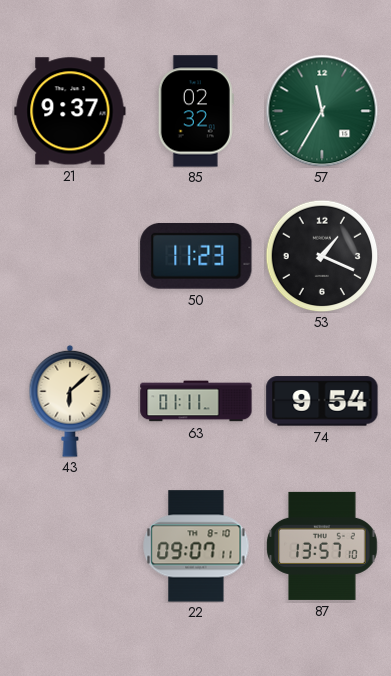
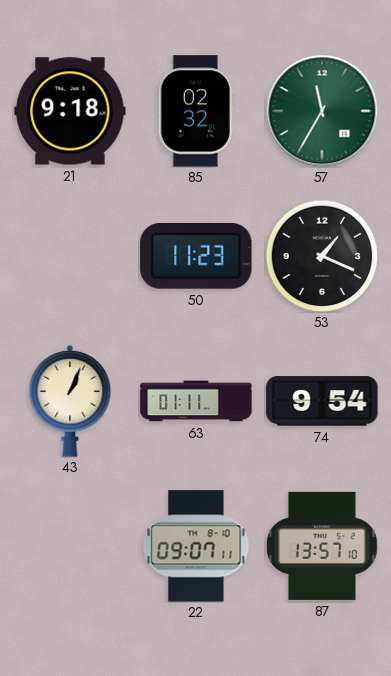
21: 9:37 -> 9:18 (70, 111)
43: 6:08 -> 1:04 (70, 401)
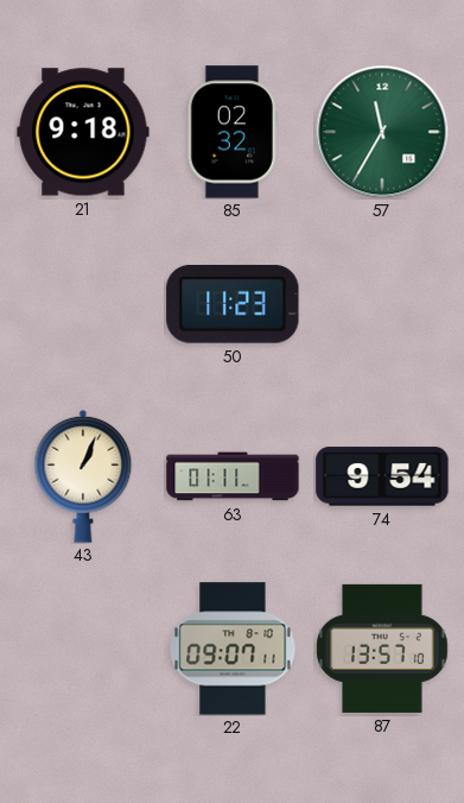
53: 1:19 -> none (322, 256)
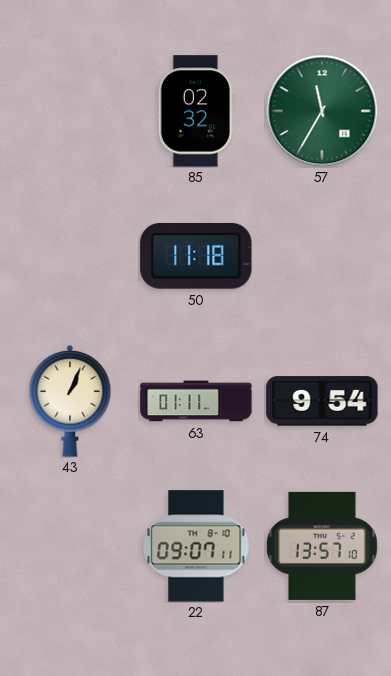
21: 9:18 -> none (83, 132)
50: 11:23 -> 11:18 (196, 256)
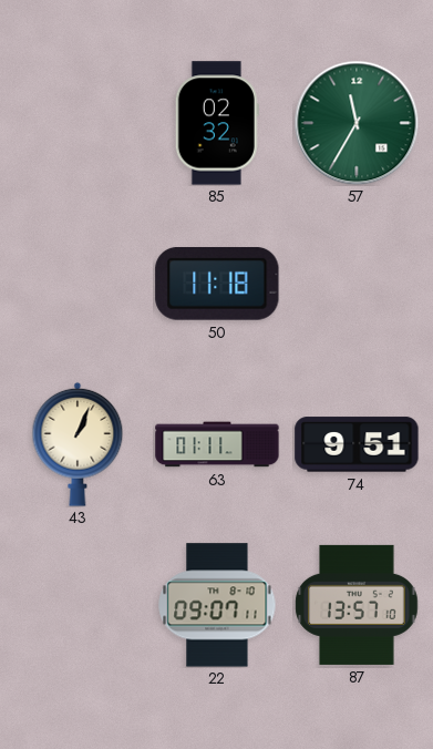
74: 9:54 -> 9:51 (357, 444)
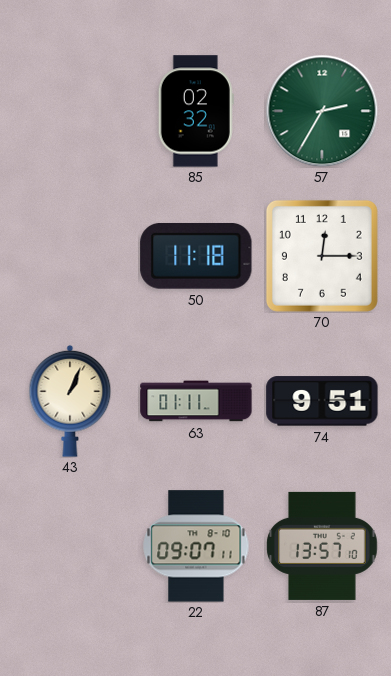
57: 11:35 -> 2:35 (322, 111)
70: none -> 12:15 (322, 256)
